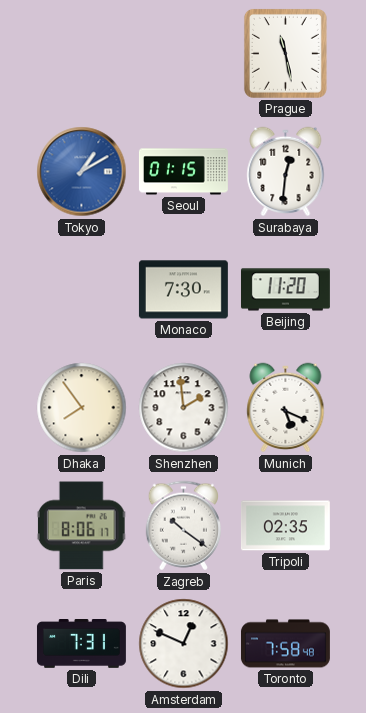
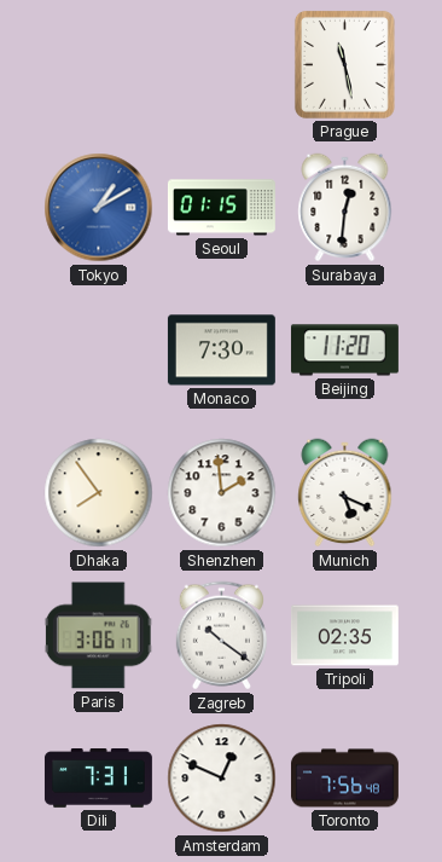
Paris: 8:06 -> 3:06 (98, 636)
Toronto: 7:58 -> 7:56 (344, 779)
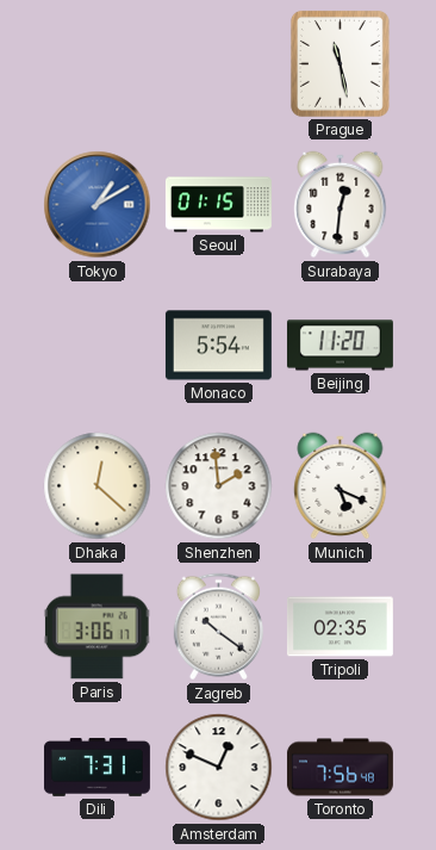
Monaco: 7:30 -> 5:54 (218, 346)
Dhaka: 7:54 -> 12:22 (98, 486)
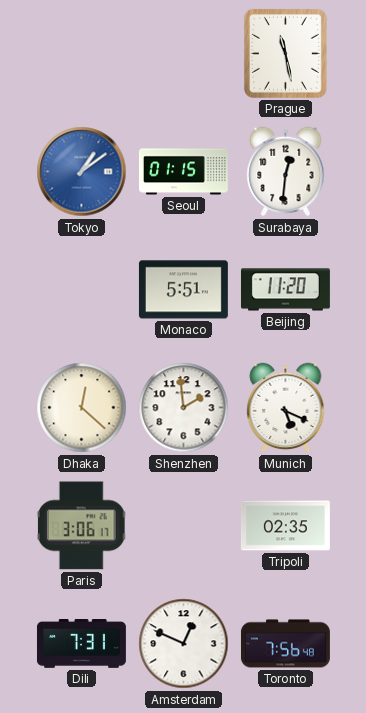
Tokyo: 1:10 -> 1:09 (82, 172)
Monaco: 5:54 -> 5:51 (183, 290)
Zagreb: 10:21 -> none (218, 627)
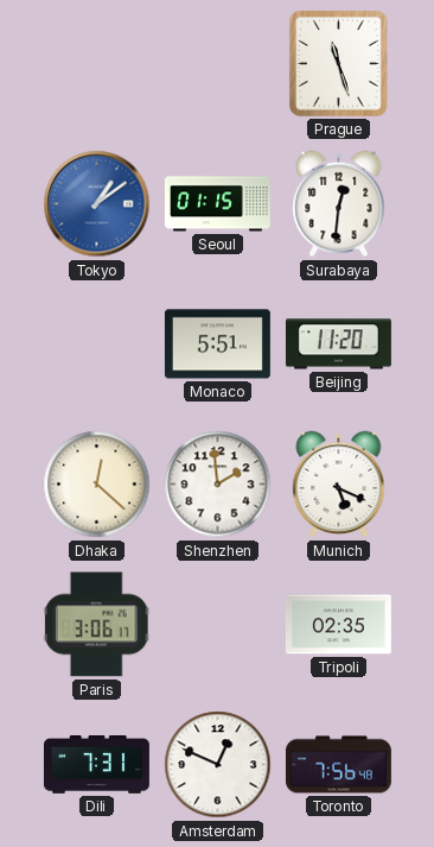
Prague: 11:28 -> 11:27 (338, 63)
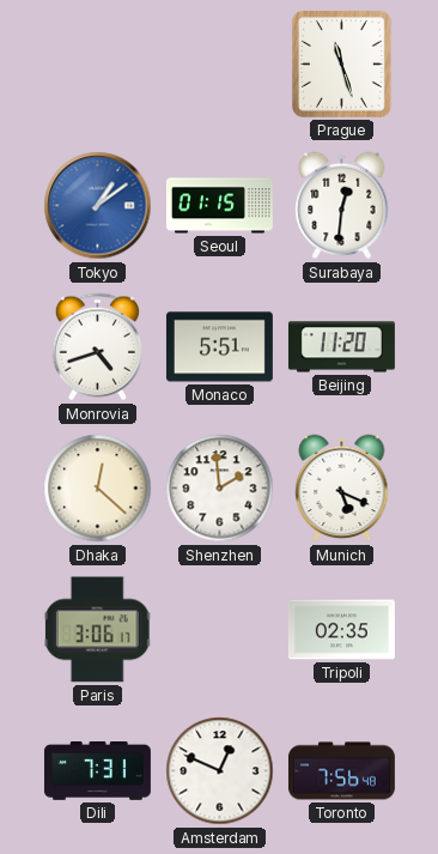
Monrovia: none -> 4:42 (97, 347)
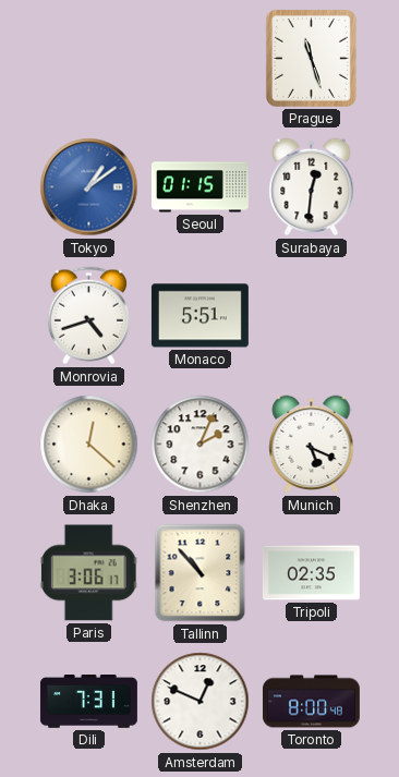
Beijing: 11:20 -> none (341, 347)
Shenzhen: 1:59 -> 2:04 (201, 445)
Tallinn: none -> 10:53 (201, 573)
Toronto: 7:56 -> 8:00 (311, 702)
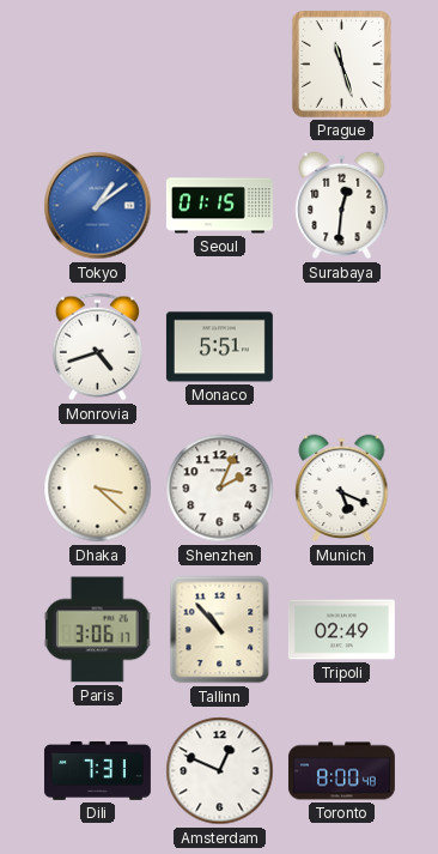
Dhaka: 12:22 -> 3:22 (98, 489)
Tripoli: 02:35 -> 02:49 (341, 630)
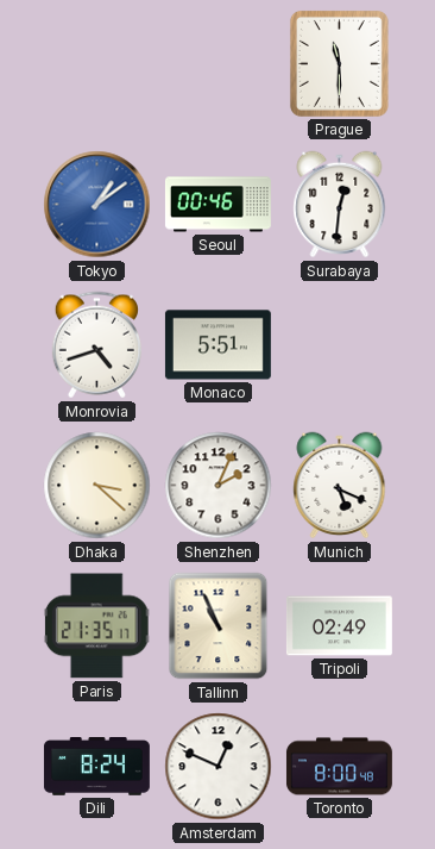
Prague: 11:27 -> 11:30 (339, 63)
Seoul: 01:15 -> 00:46 (218, 205)
Paris: 3:06 -> 21:35 (96, 626)
Tallinn: 10:53 -> 10:56 (219, 626)
Dili: 7:31 -> 8:24 (96, 767)
